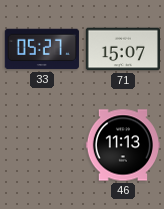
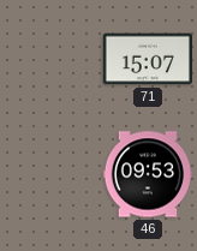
33: 05:27 -> none (42, 49)
46: 11:13 -> 09:53 (147, 174)
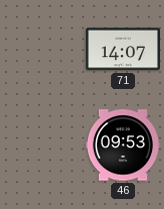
71: 15:07 -> 14:07 (122, 49)
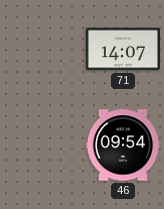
46: 09:53 -> 09:54 (122, 145)
